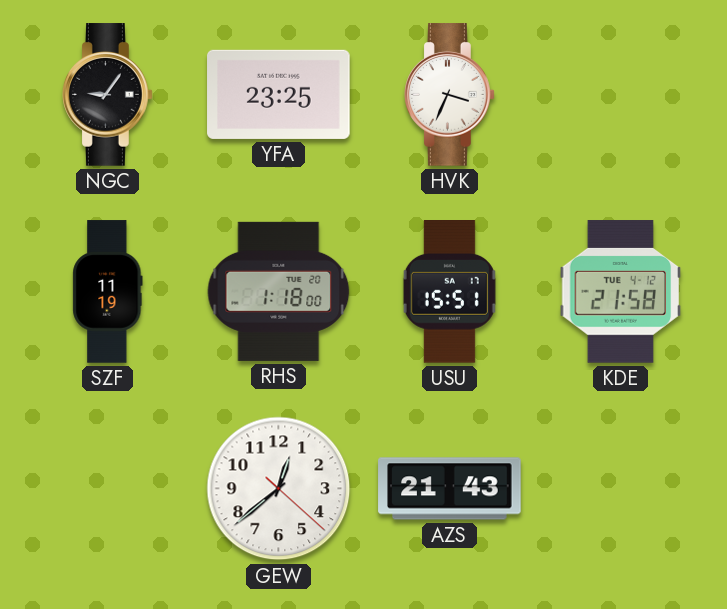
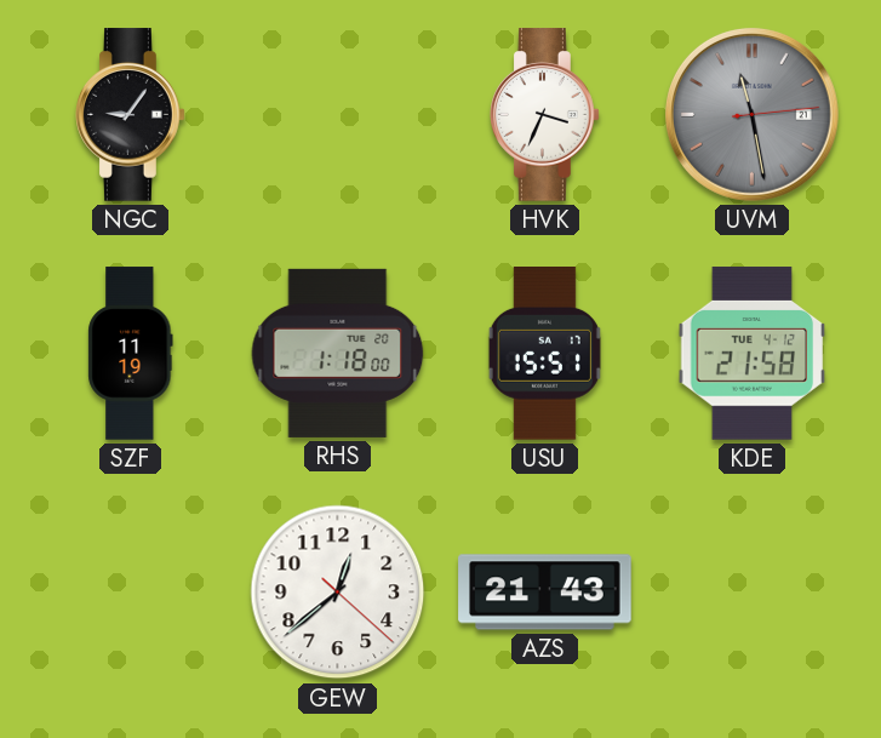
YFA: 23:25 -> none (279, 94)
UVM: none -> 11:28 (751, 114)
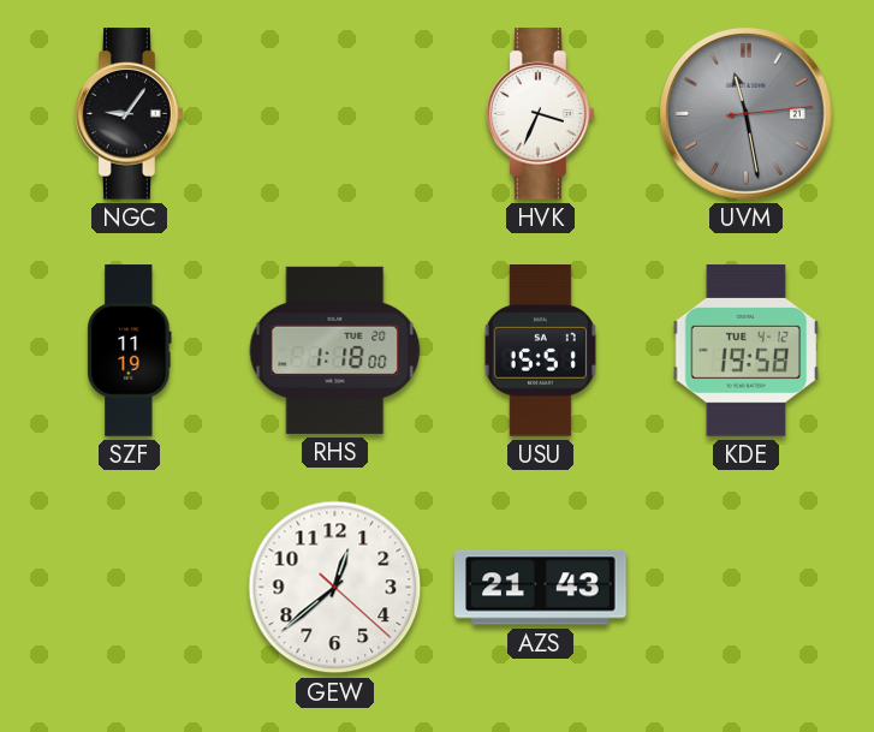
KDE: 21:58 -> 19:58 (747, 351)
